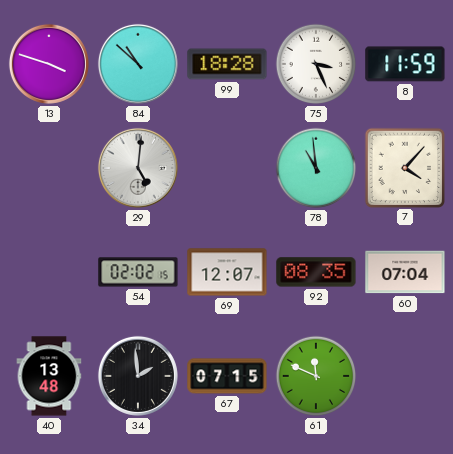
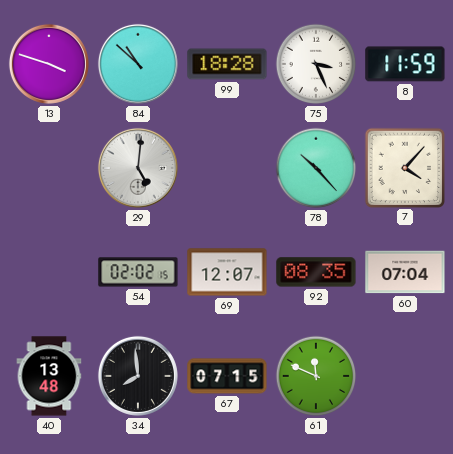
78: 10:59 -> 10:23 (316, 168)
34: 1:59 -> 7:59 (138, 376)
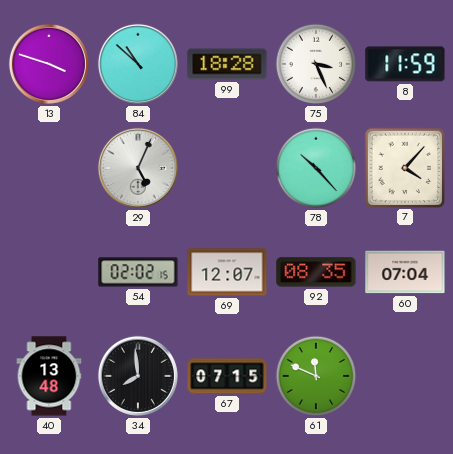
29: 5:01 -> 5:04 (138, 168)
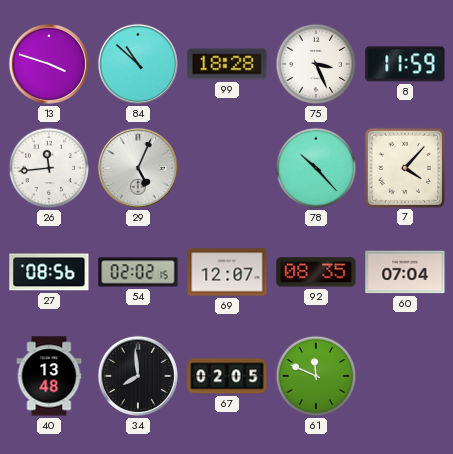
26: none -> 11:44 (49, 168)
27: none -> 08:56 (49, 272)
67: 07:15 -> 02:05 (227, 376)
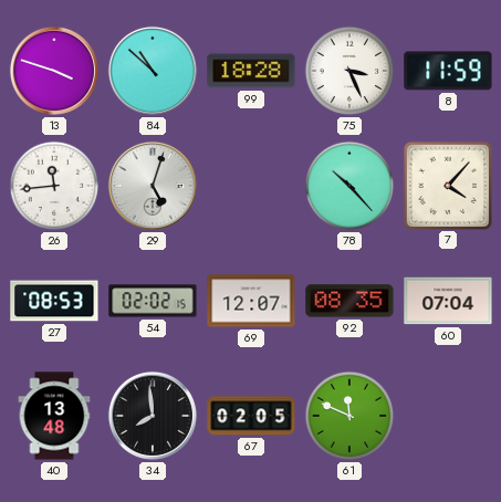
29: 5:04 -> 5:03 (153, 186)
27: 08:56 -> 08:53 (54, 301)
